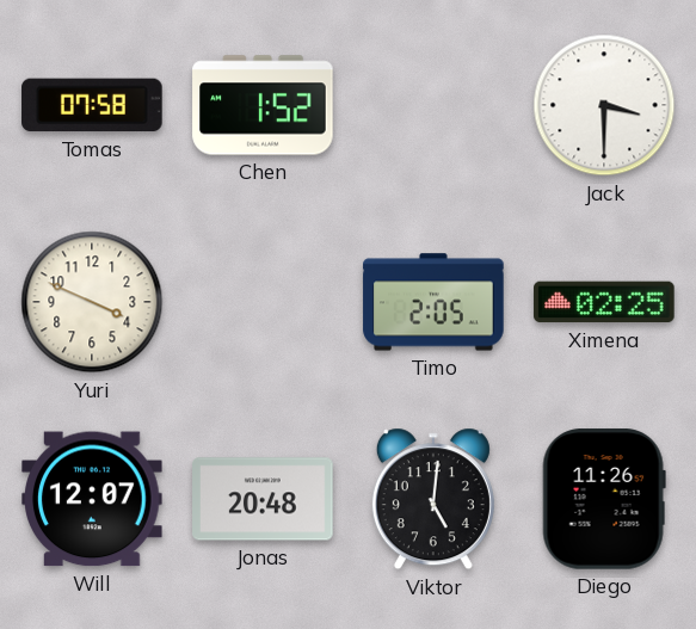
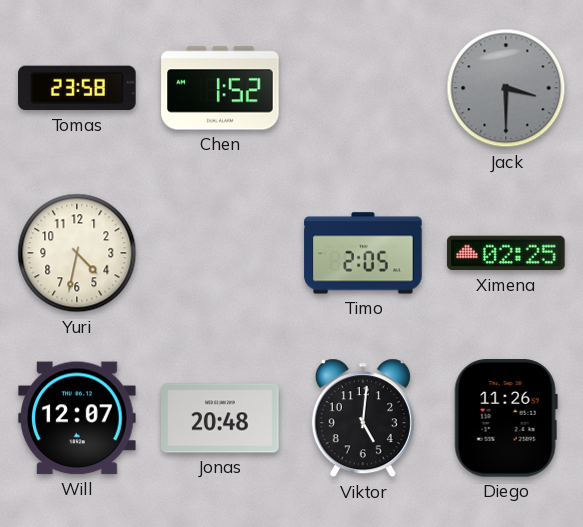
Tomas: 07:58 -> 23:58 (77, 88)
Jack dial: white -> grey (506, 88)
Yuri: 3:49 -> 4:32 (77, 253)
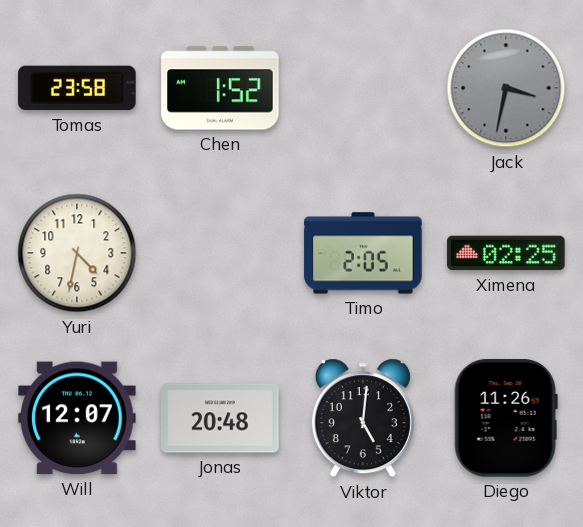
Jack: 3:30 -> 3:32 (506, 88)
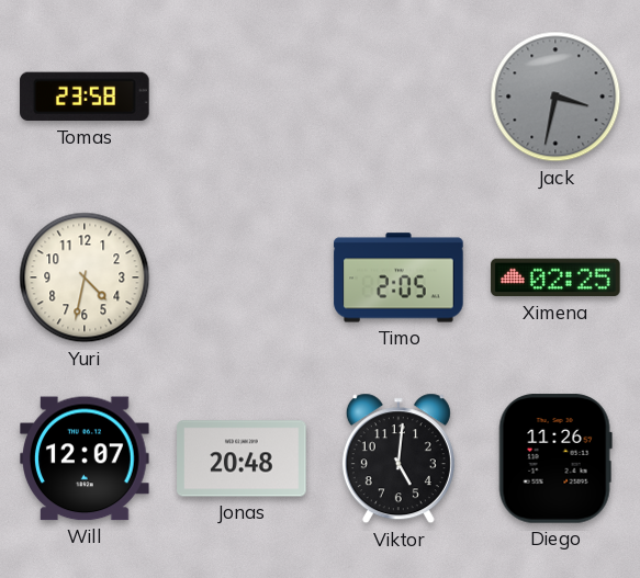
Chen: 1:52 -> none (220, 88)
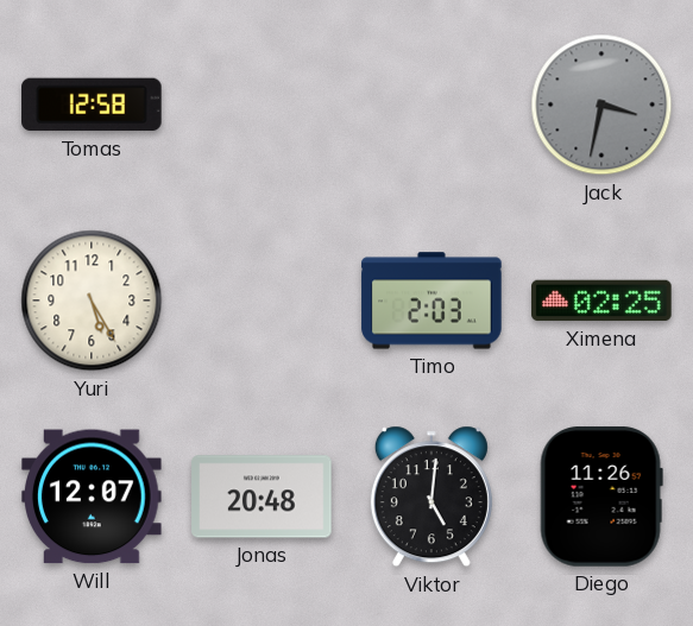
Tomas: 23:58 -> 12:58 (92, 105)
Yuri: 4:32 -> 5:25 (92, 301)
Timo: 2:05 -> 2:03 (431, 301)
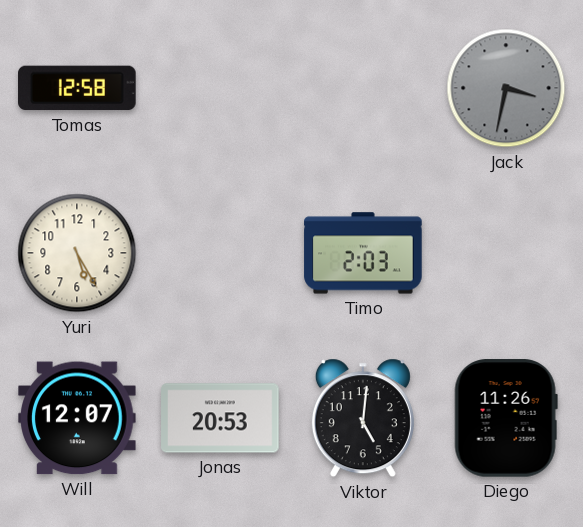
Ximena: 02:25 -> none (601, 301)
Jonas: 20:48 -> 20:53 (220, 418)
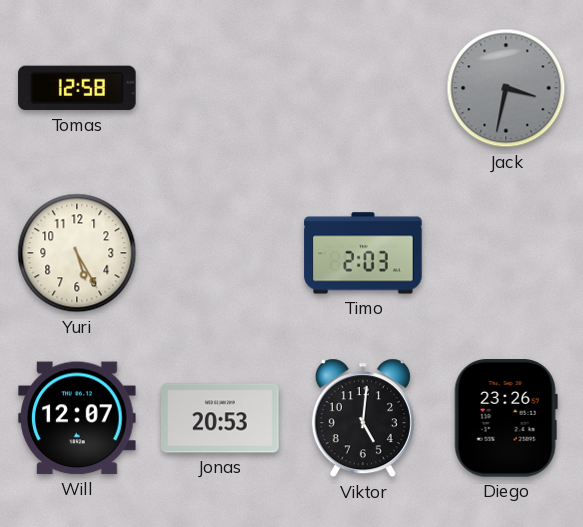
Diego: 11:26 -> 23:26 (506, 418)
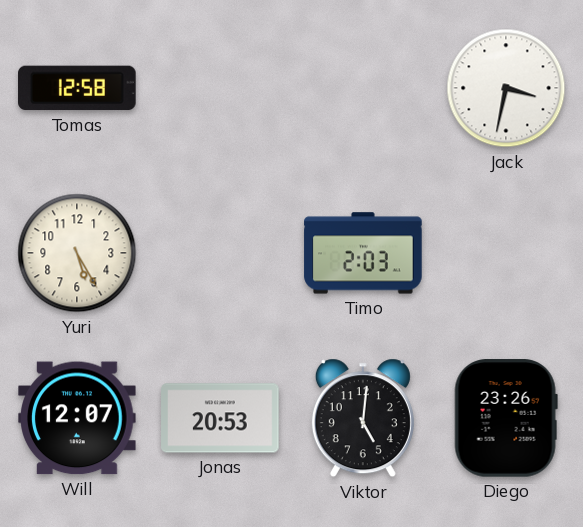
Jack dial: grey -> white (506, 88)
